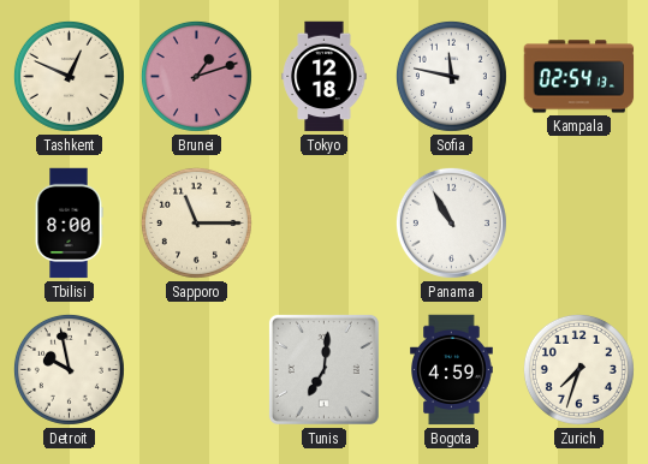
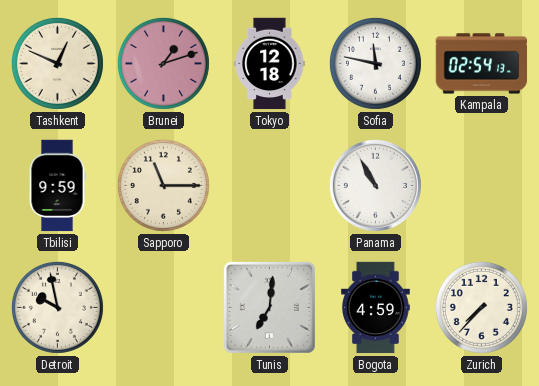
Tbilisi: 8:00 -> 9:59 (57, 186)
Zurich: 7:33 -> 7:37 (481, 307)
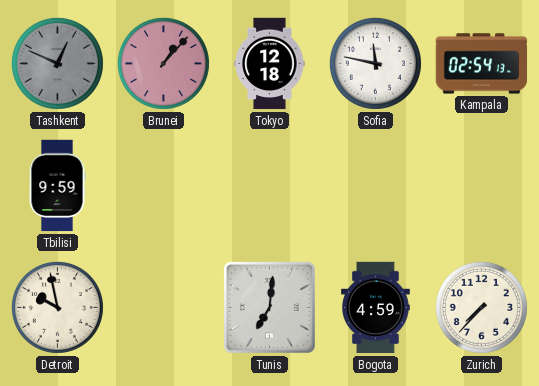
Tashkent dial: cream -> grey (57, 63)
Brunei: 1:12 -> 1:07 (163, 63)
Sapporo: 11:15 -> none (163, 185)
Panama: 10:55 -> none (375, 185)
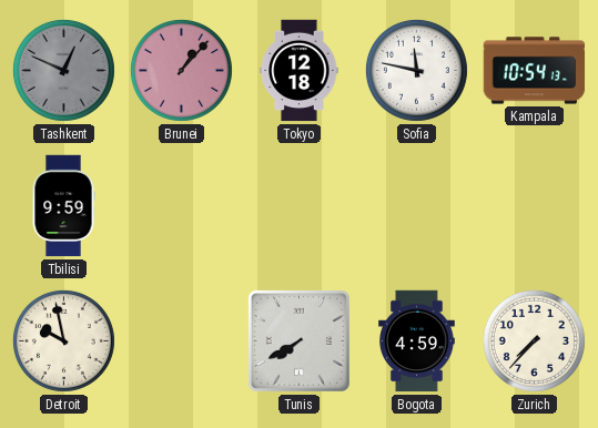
Kampala: 02:54 -> 10:54 (535, 71)
Tunis: 7:01 -> 7:40 (298, 340)
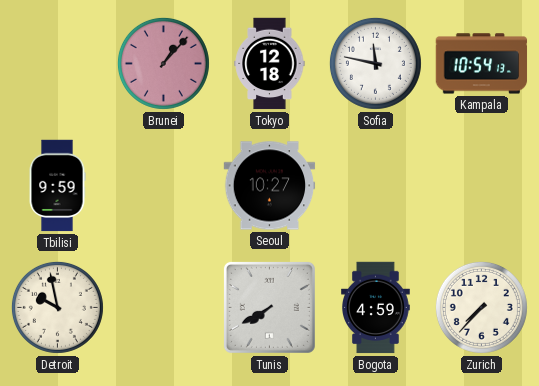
Tashkent: 12:49 -> none (63, 70)
Seoul: none -> 10:27 (270, 186)
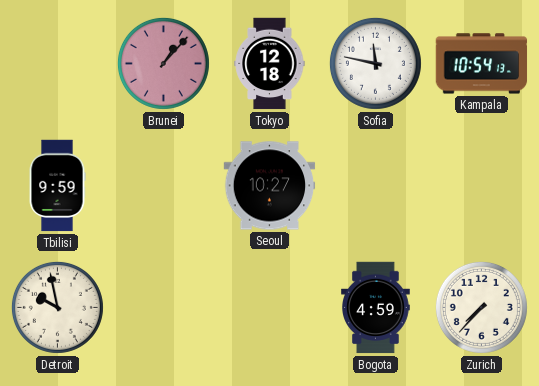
Tunis: 7:40 -> none (269, 307)
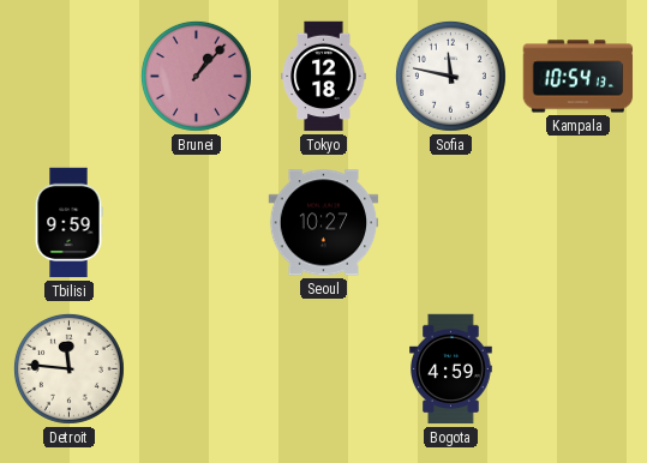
Detroit: 9:58 -> 11:46 (68, 368)
Zurich: 7:37 -> none (481, 307)
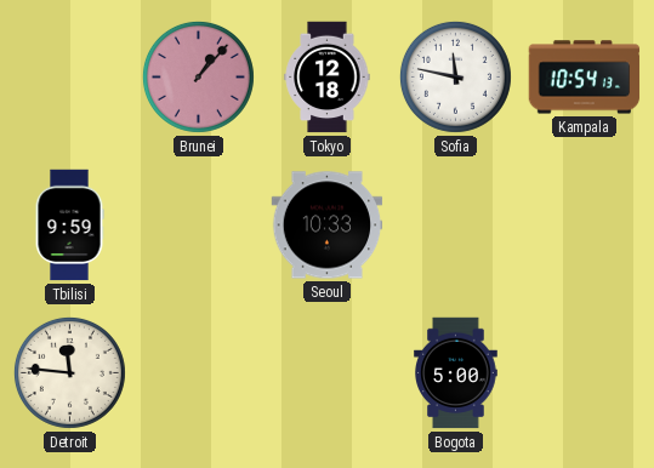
Seoul: 10:27 -> 10:33 (328, 226)
Bogota: 4:59 -> 5:00 (456, 373)
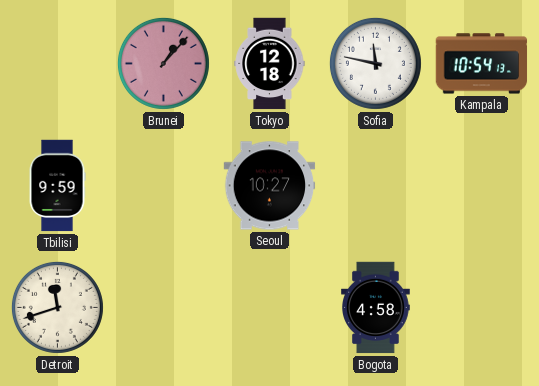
Seoul: 10:33 -> 10:27 (270, 186)
Detroit: 11:46 -> 11:42 (57, 307)
Bogota: 5:00 -> 4:58 (376, 308)
